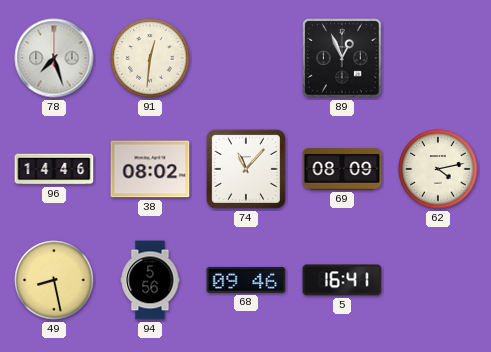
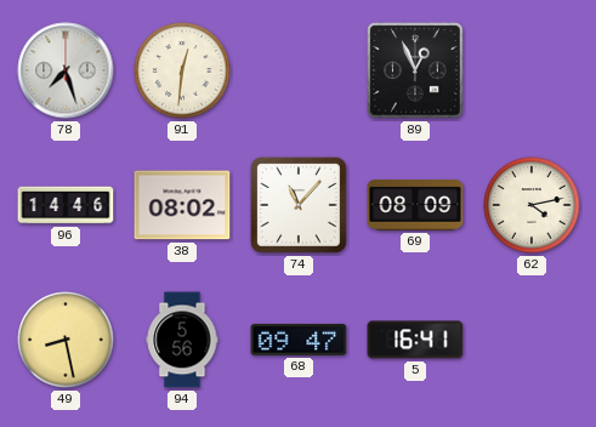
68: 09:46 -> 09:47 (299, 340)
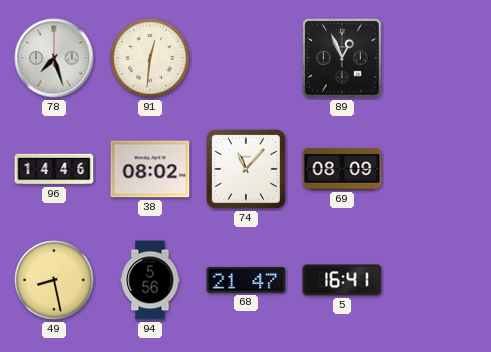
62: 4:13 -> none (532, 205)
68: 09:47 -> 21:47 (246, 280)
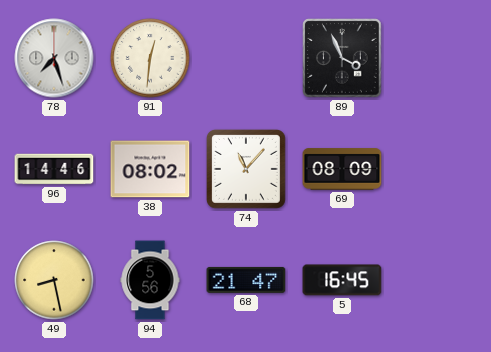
89: 12:56 -> 3:56 (343, 59)
5: 16:41 -> 16:45 (342, 280)
